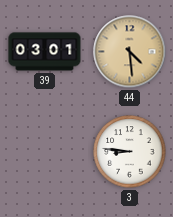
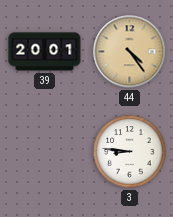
39: 03:01 -> 20:01 (45, 52)
44: 4:29 -> 4:24 (130, 52)
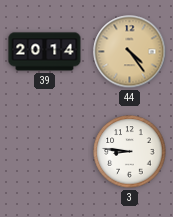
39: 20:01 -> 20:14 (45, 52)
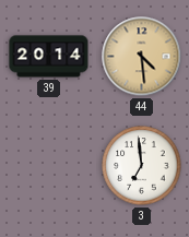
44: 4:24 -> 4:29 (142, 57)
3: 8:46 -> 6:59 (142, 166)
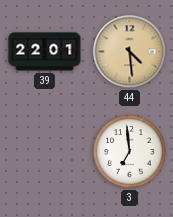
39: 20:14 -> 22:01 (45, 52)
